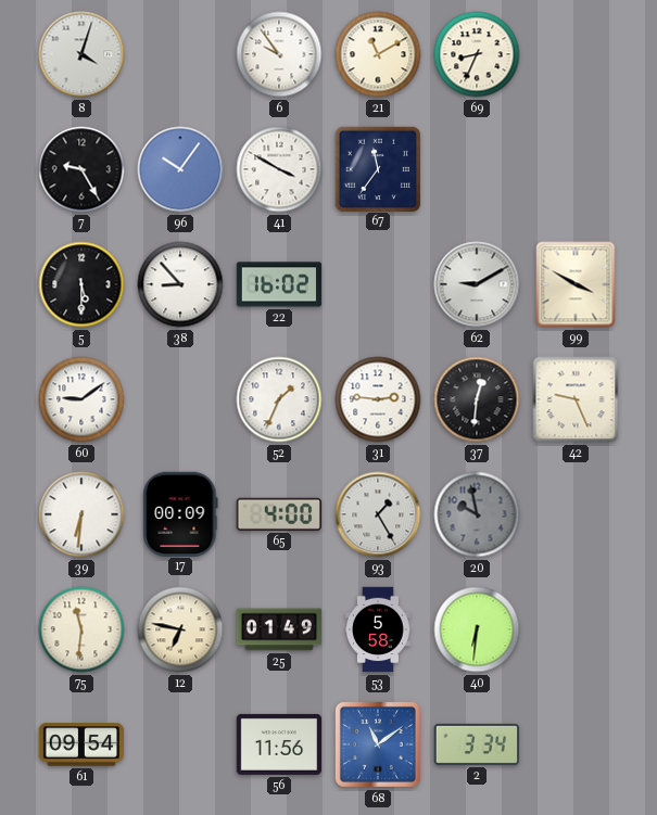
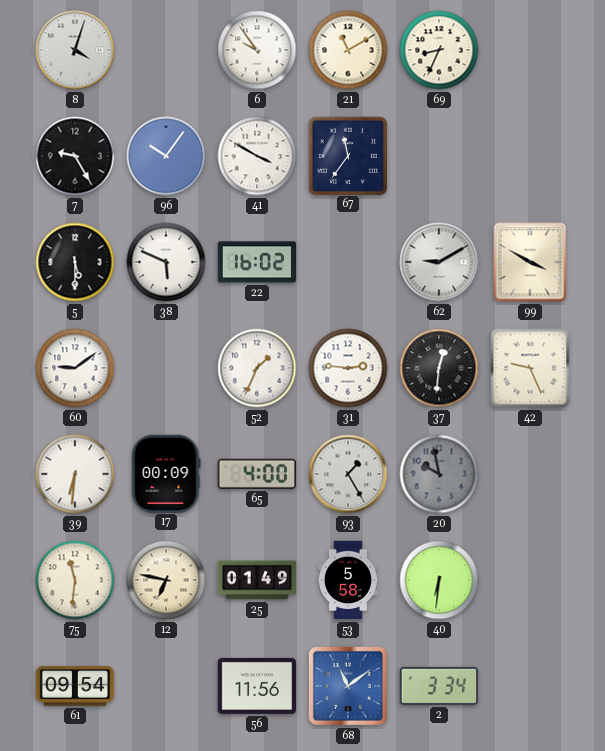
38: 8:53 -> 5:49 (166, 262)
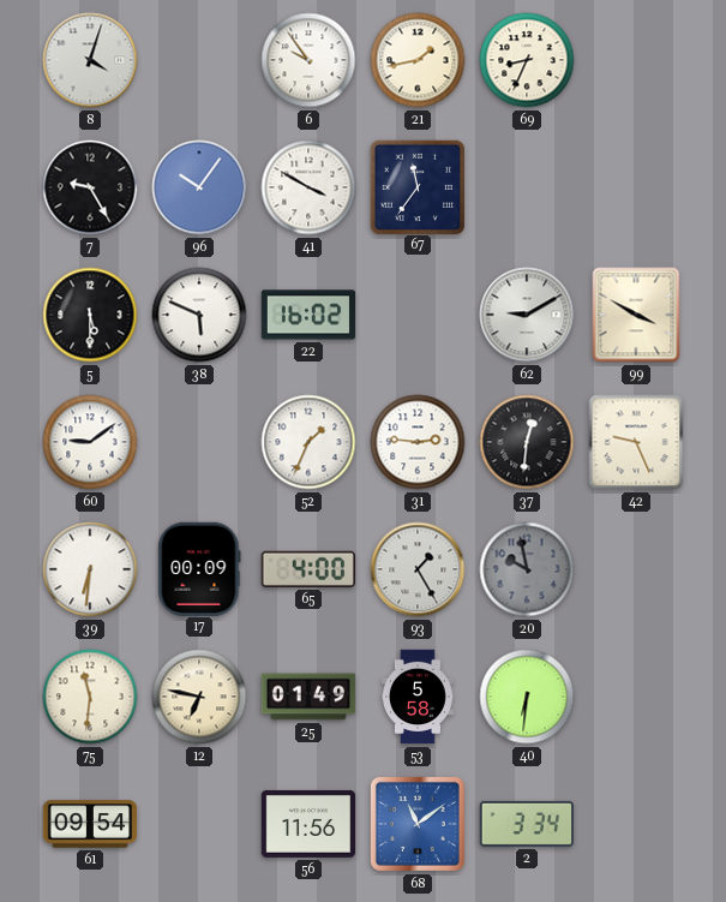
21: 11:10 -> 1:43 (418, 60)
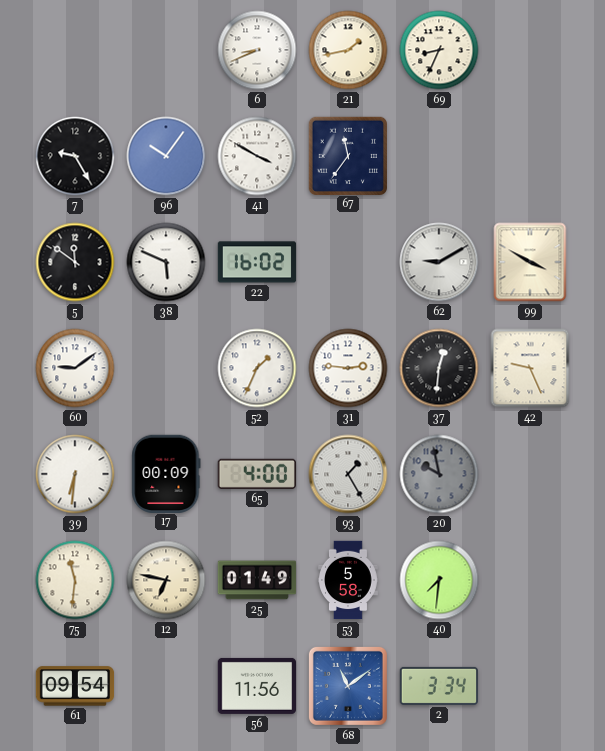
8: 4:03 -> none (90, 60)
6: 9:54 -> 8:41 (257, 50)
5: 5:30 -> 11:51 (75, 262)
40: 6:31 -> 7:31 (439, 580)
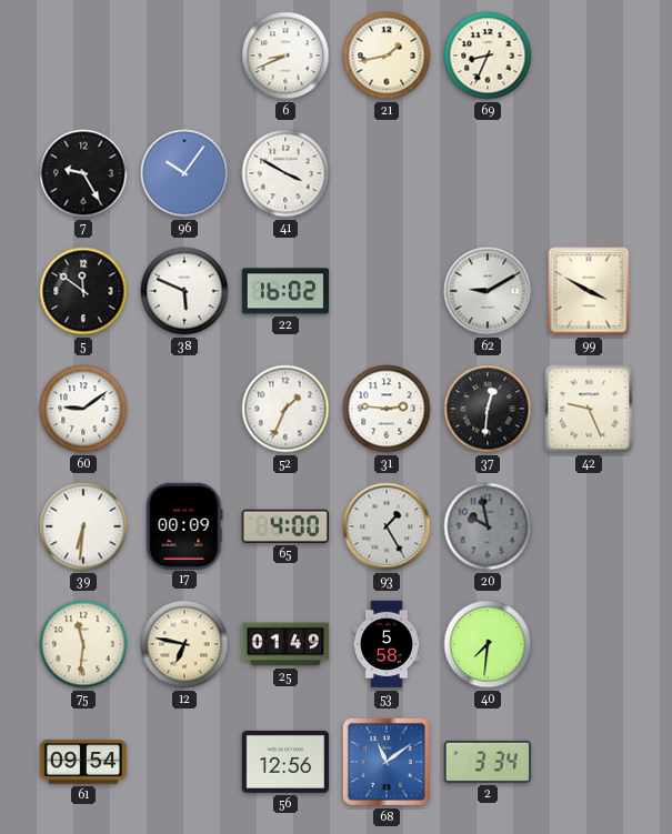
67: 11:36 -> none (347, 155)
56: 11:56 -> 12:56 (285, 762)
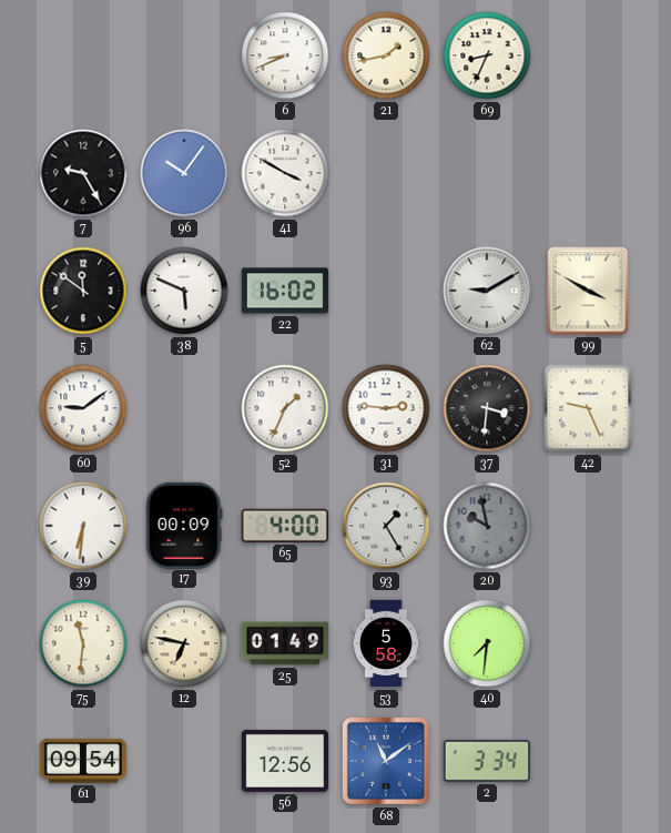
37: 12:31 -> 3:31 (487, 408)
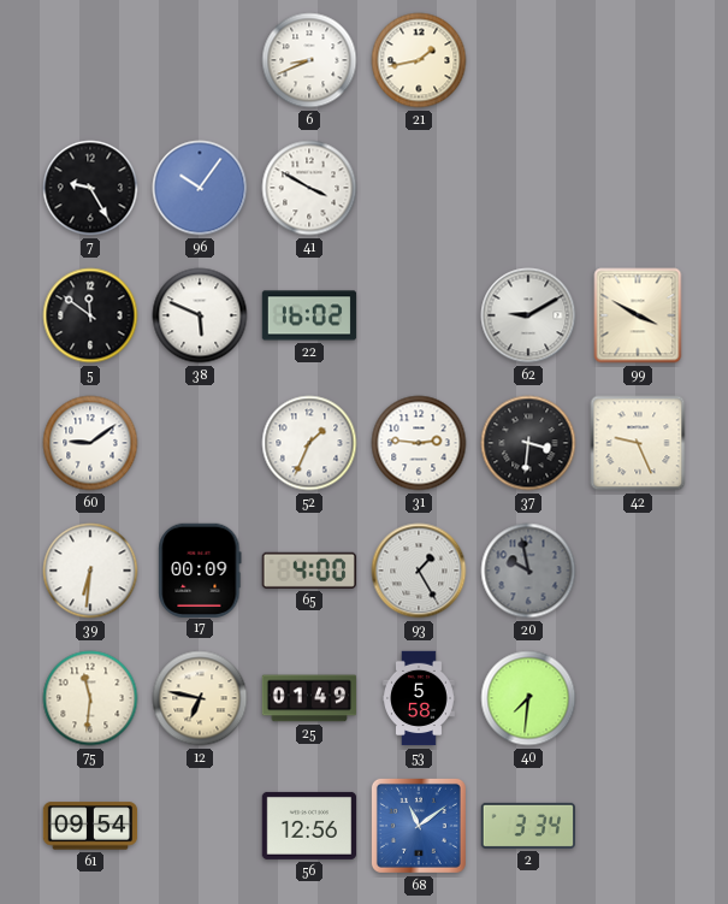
69: 8:34 -> none (487, 55)
